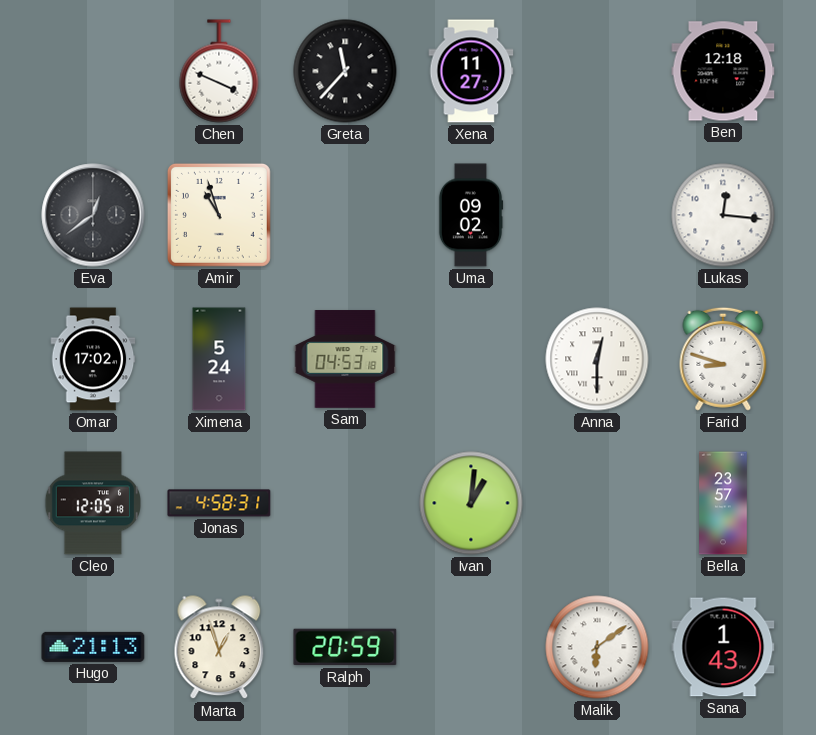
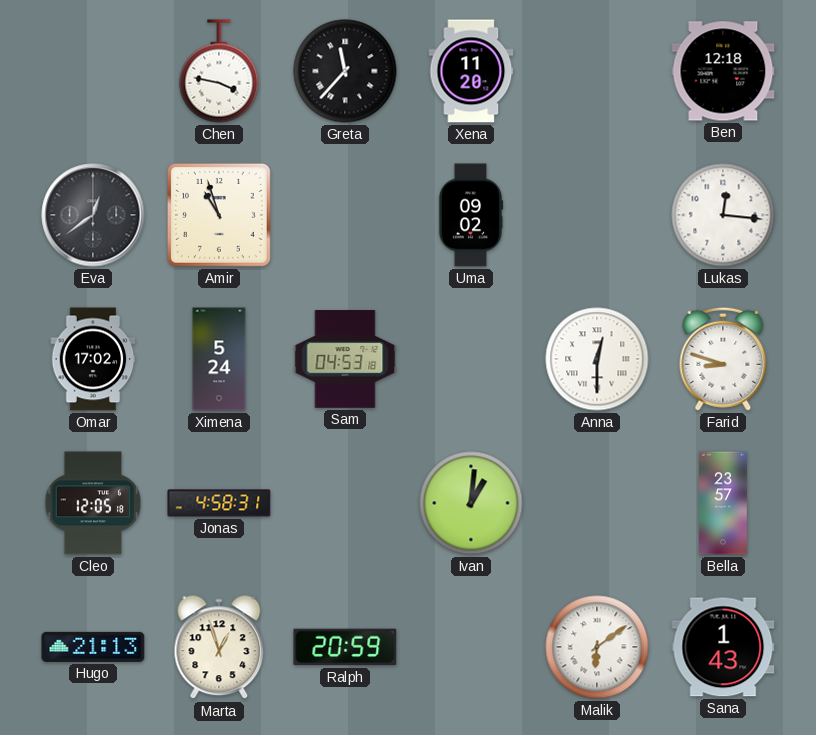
Chen: 3:49 -> 3:47 (219, 71)
Xena: 11:27 -> 11:20 (471, 71)
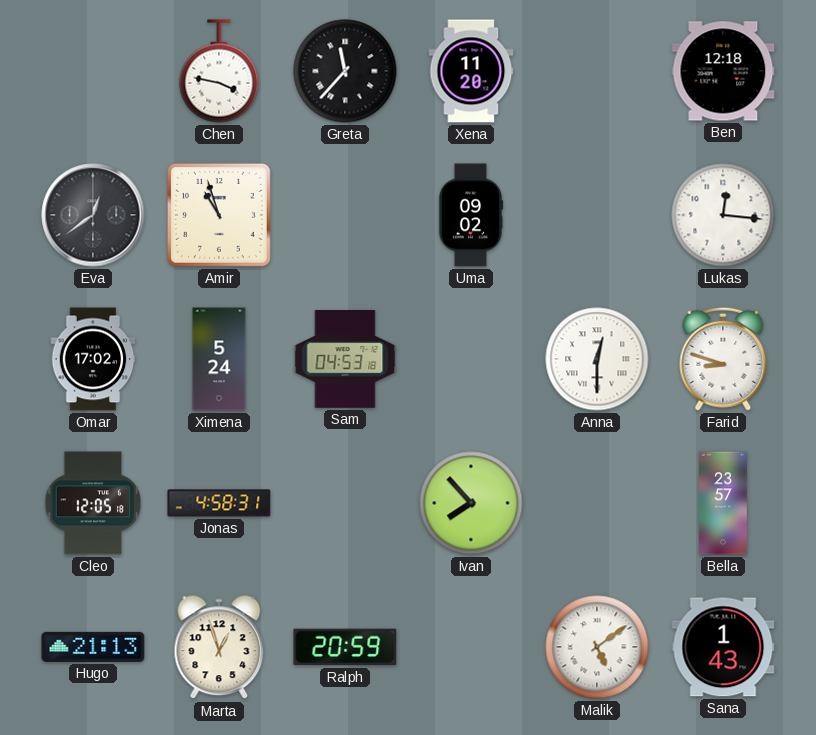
Ivan: 1:01 -> 7:53 (471, 503)
Malik: 6:09 -> 5:09 (597, 647)
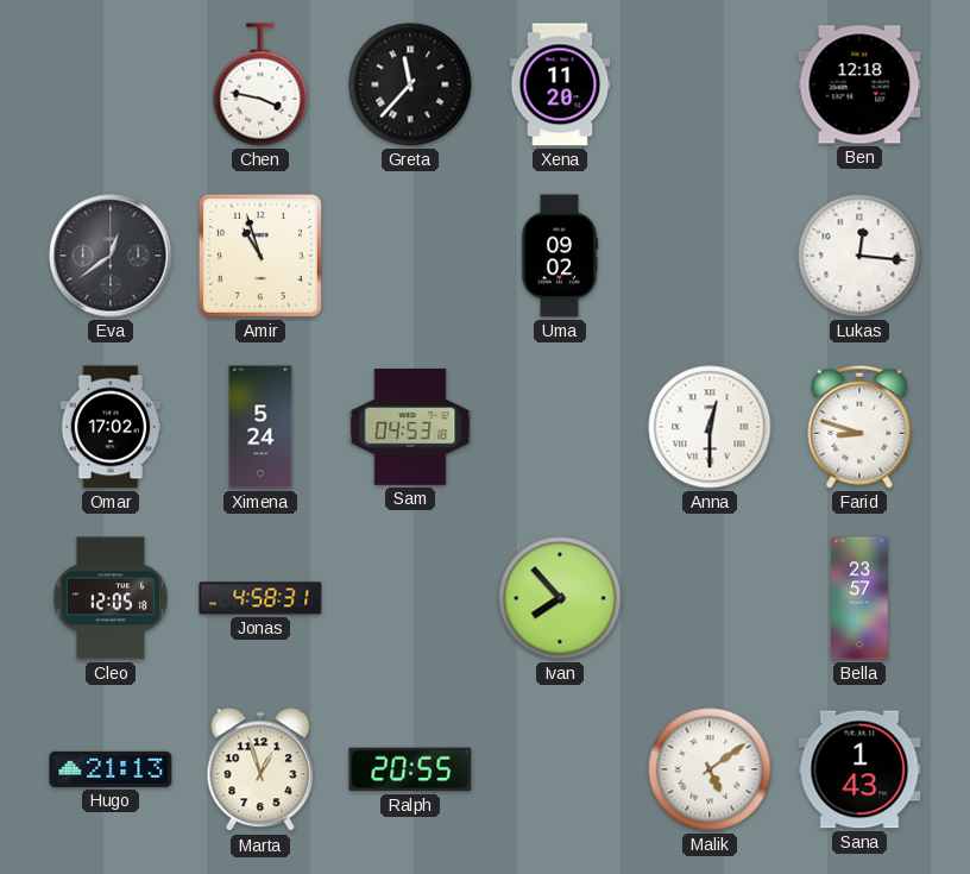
Ralph: 20:59 -> 20:55 (410, 769)
